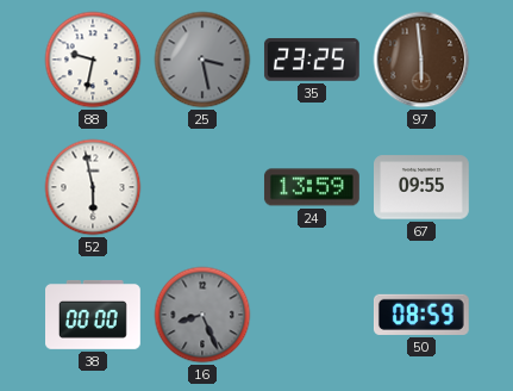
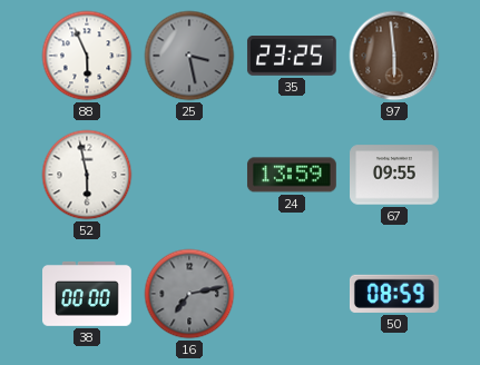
88: 9:32 -> 5:56 (87, 56)
16: 8:26 -> 7:13 (189, 294)
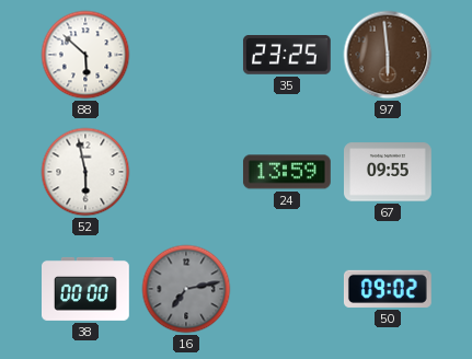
88: 5:56 -> 5:52 (85, 55)
25: 3:28 -> none (189, 56)
50: 08:59 -> 09:02 (388, 289)
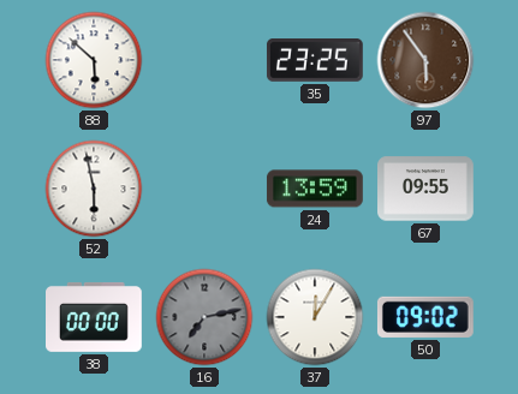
97: 5:59 -> 5:54 (425, 60)
37: none -> 12:05 (315, 317)
